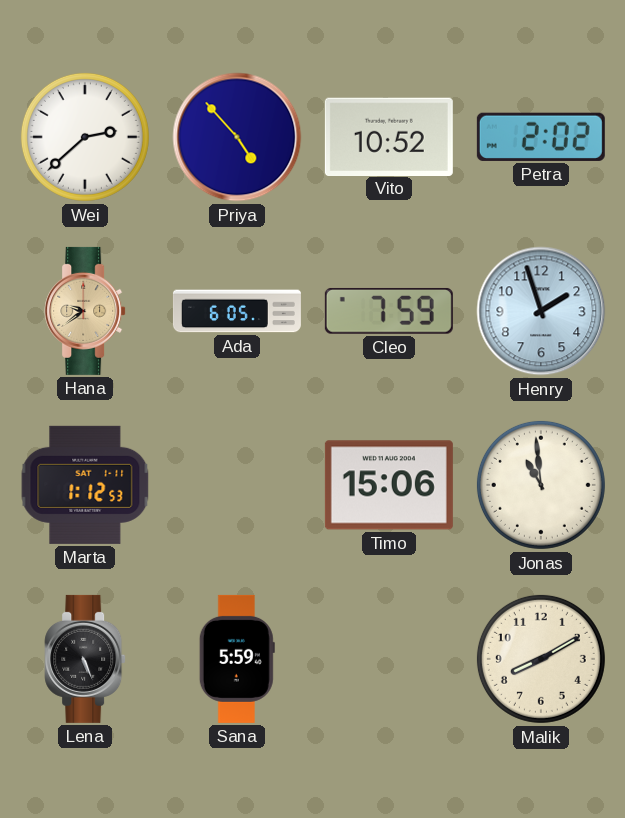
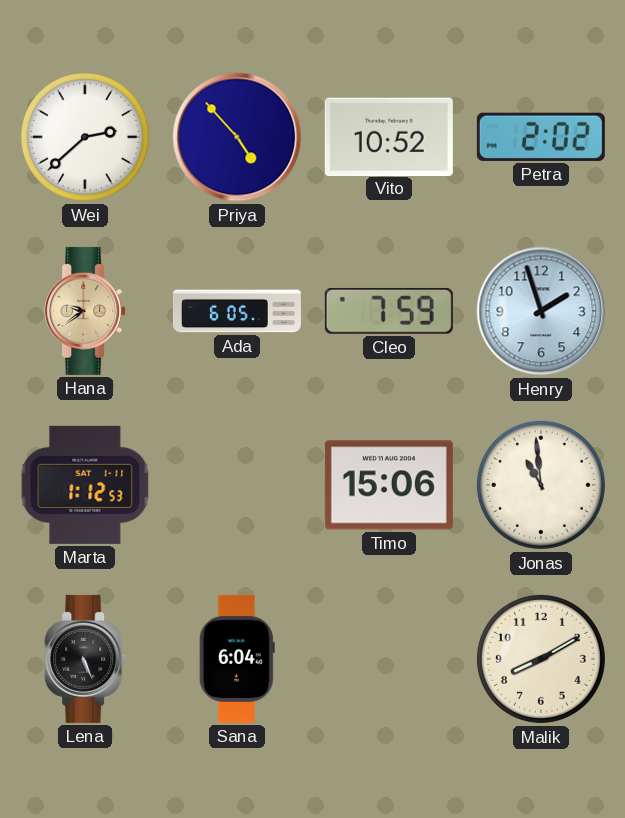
Sana: 5:59 -> 6:04 (237, 659)
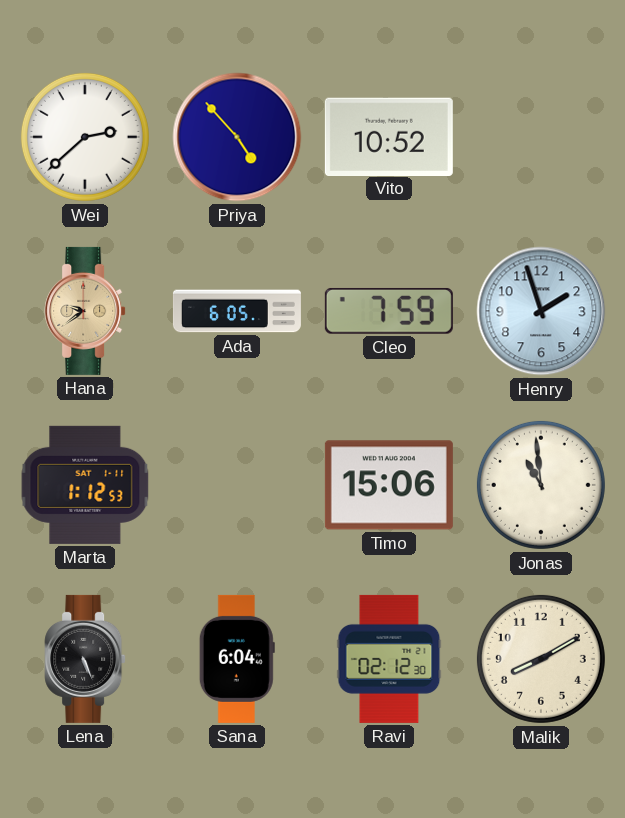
Petra: 2:02 -> none (541, 137)
Ravi: none -> 02:12 (389, 659)
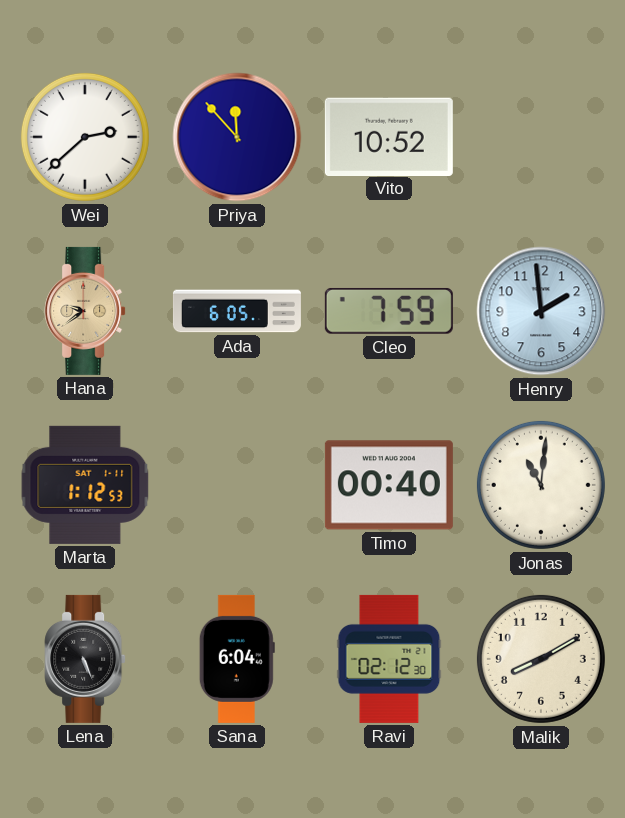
Priya: 4:53 -> 11:53 (237, 137)
Henry: 1:57 -> 1:59 (541, 311)
Timo: 15:06 -> 00:40 (389, 485)
Jonas: 10:59 -> 11:01 (541, 485)
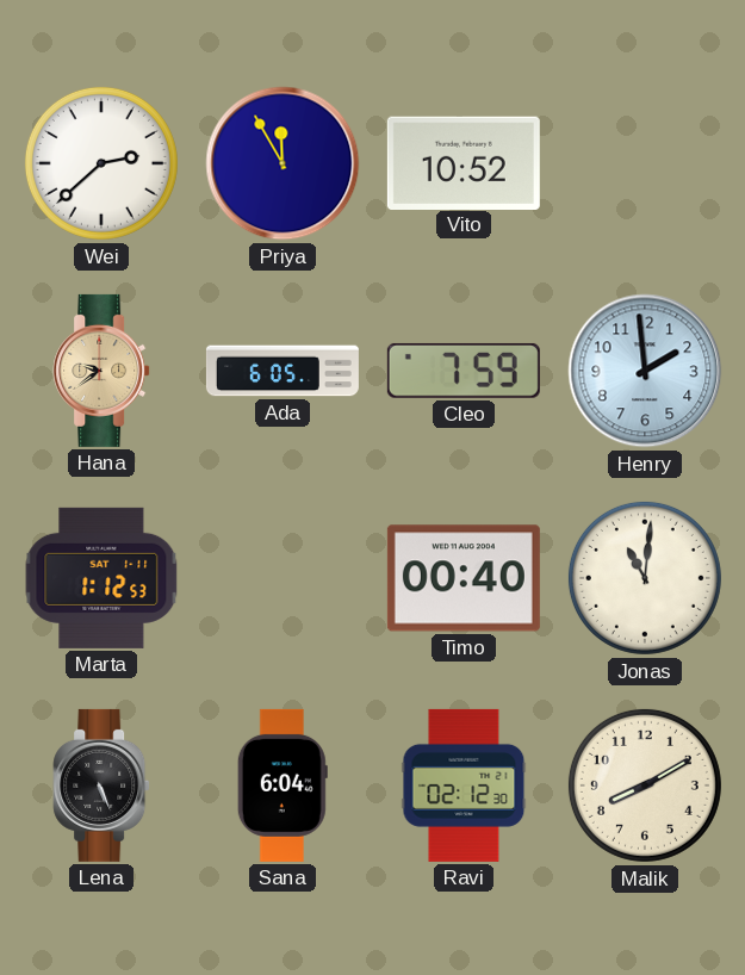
Priya: 11:53 -> 11:55 (283, 163)
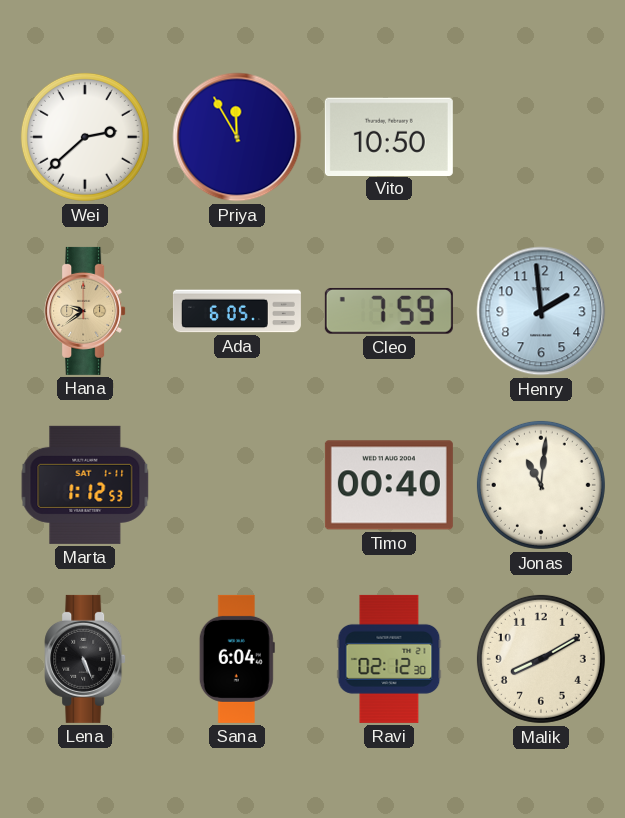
Vito: 10:52 -> 10:50 (389, 136)
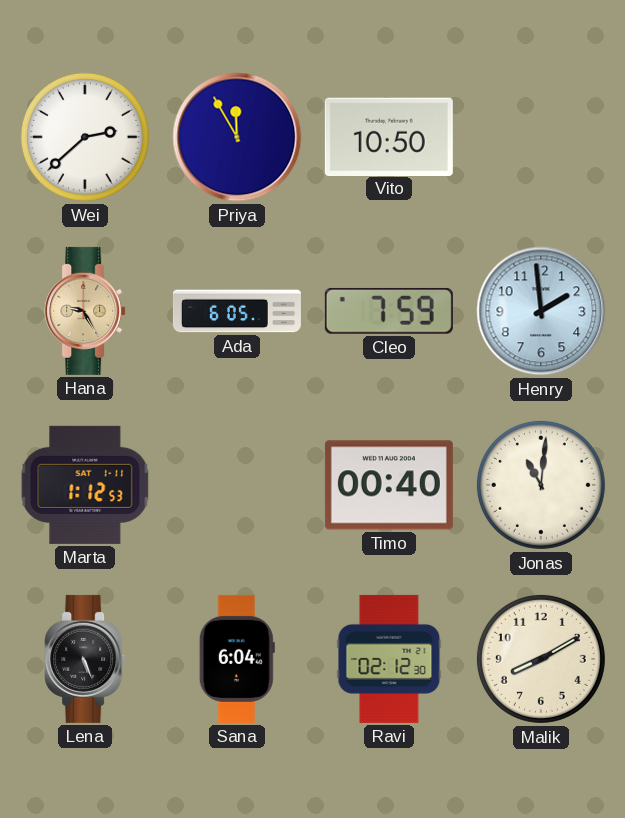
Hana: 9:39 -> 9:25 (85, 311)
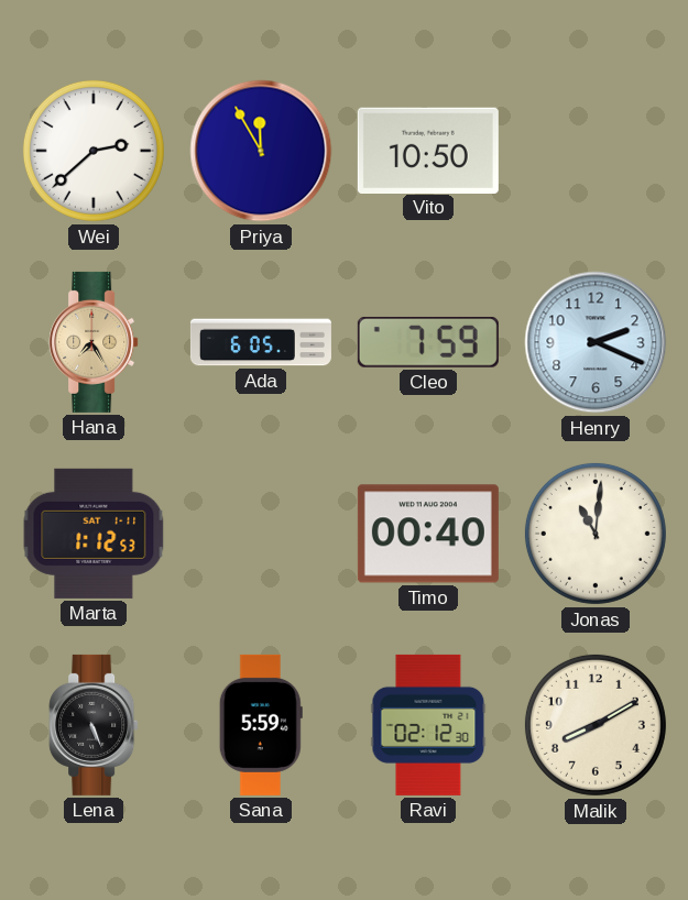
Hana: 9:25 -> 7:25 (94, 342)
Henry: 1:59 -> 2:19 (596, 342)
Sana: 6:04 -> 5:59 (261, 725)
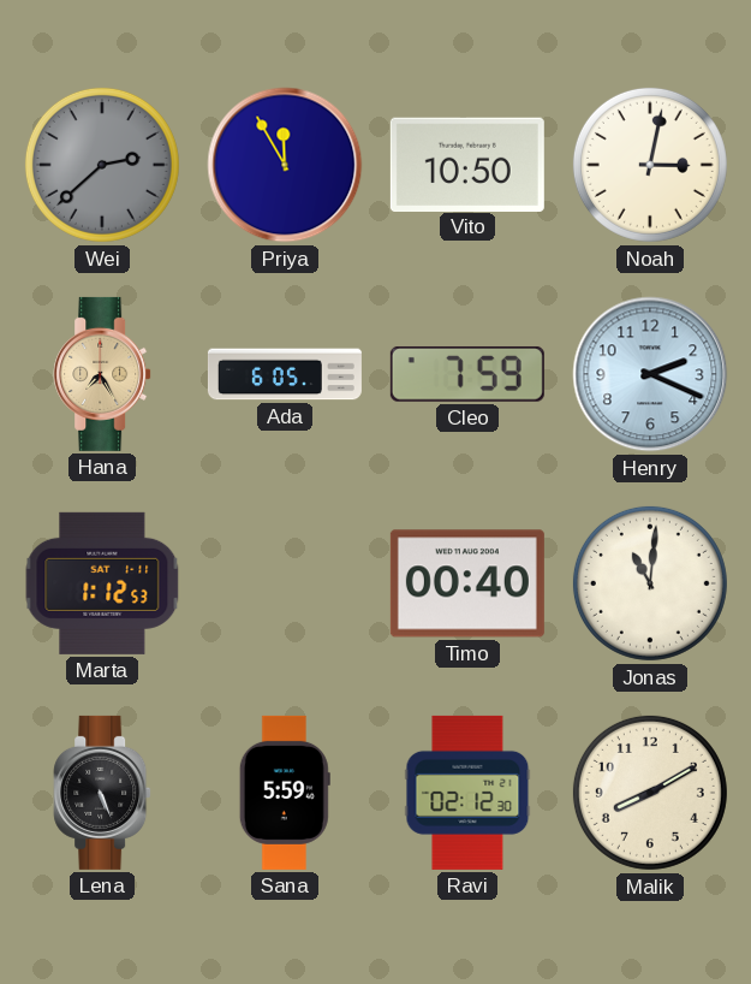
Wei dial: white -> grey (102, 165)
Noah: none -> 3:02 (650, 165)
